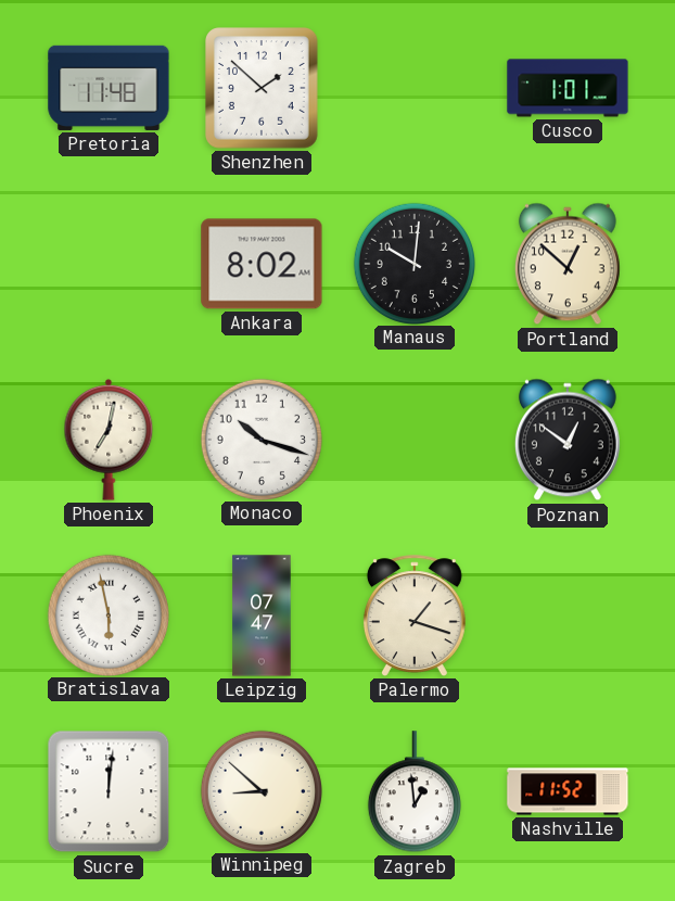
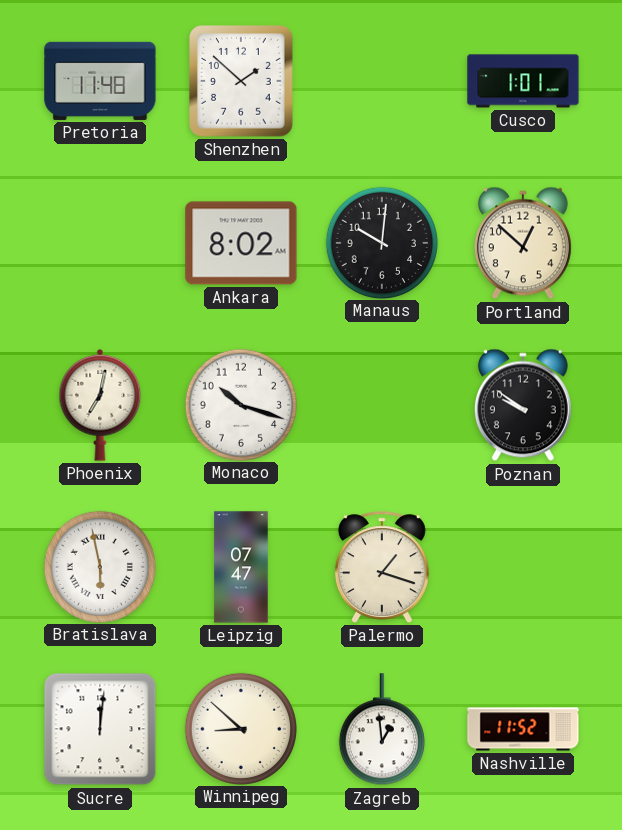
Poznan: 12:51 -> 9:51 (523, 405)
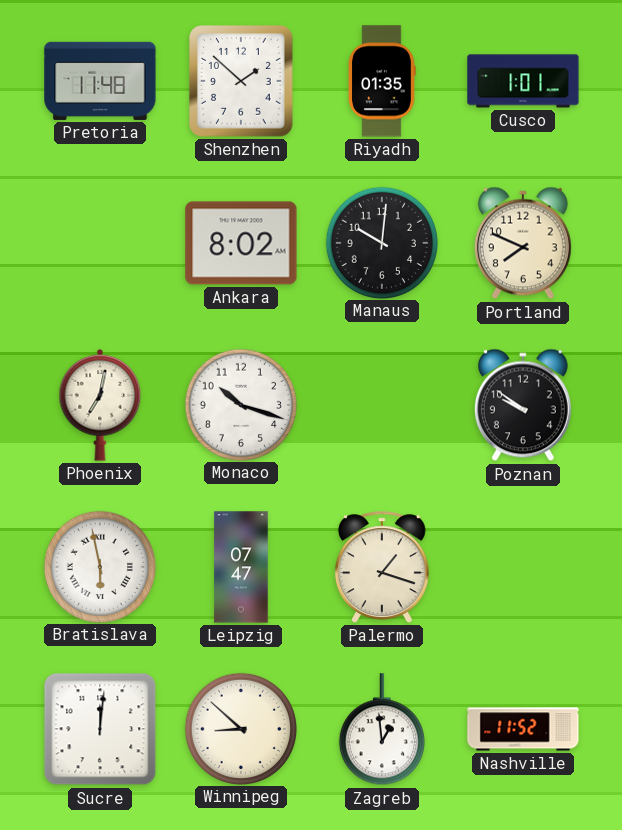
Riyadh: none -> 01:35 (382, 81)
Portland: 12:52 -> 7:49 (523, 243)
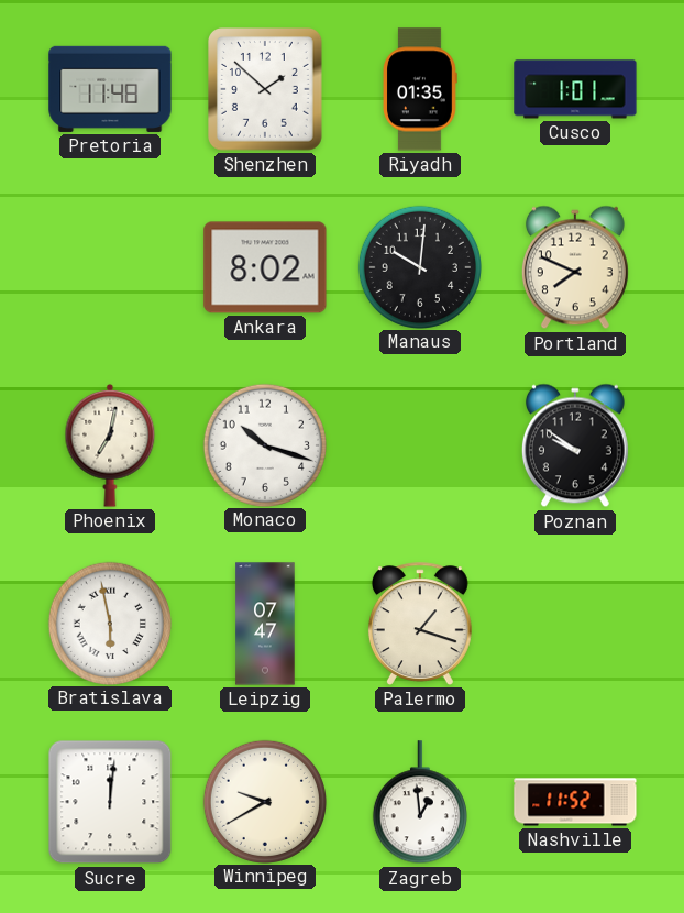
Winnipeg: 8:52 -> 9:40 (264, 801)
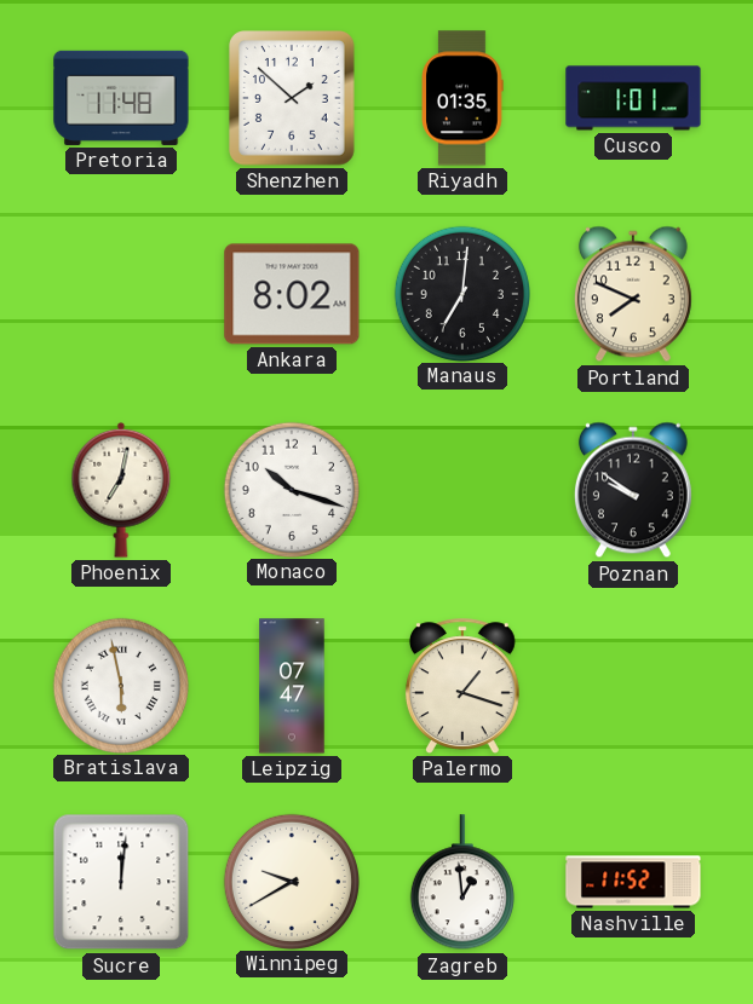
Manaus: 10:01 -> 7:01 (461, 293)
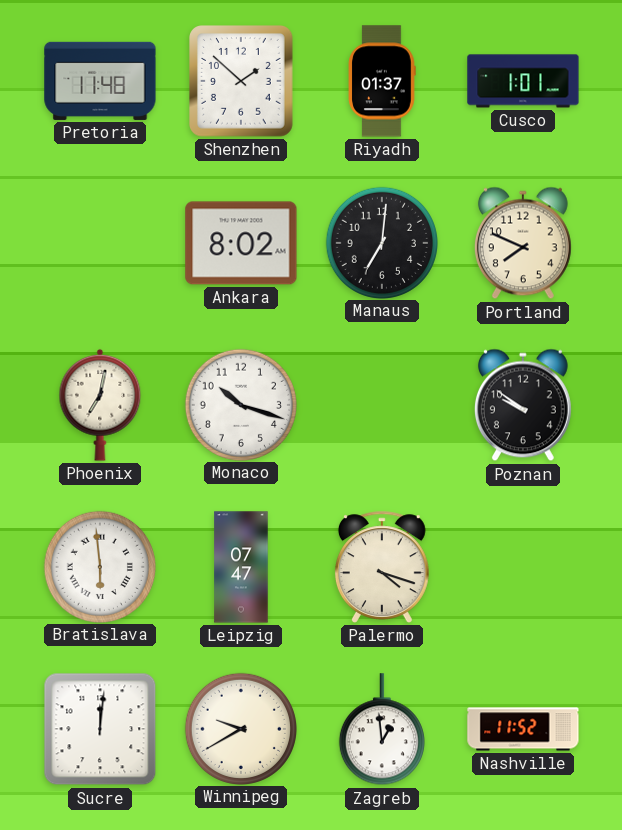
Riyadh: 01:35 -> 01:37 (382, 81)
Bratislava: 5:58 -> 5:59 (99, 566)
Palermo: 1:18 -> 4:18 (382, 567)
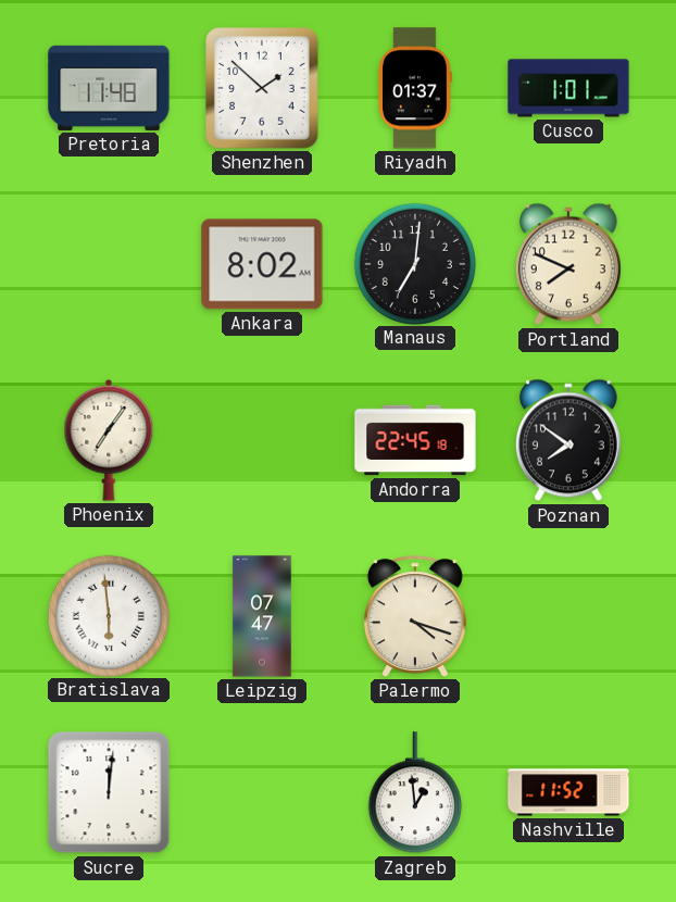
Phoenix: 7:02 -> 7:06 (109, 440)
Monaco: 10:18 -> none (240, 404)
Andorra: none -> 22:45 (415, 440)
Poznan: 9:51 -> 7:51 (568, 440)
Winnipeg: 9:40 -> none (240, 728)
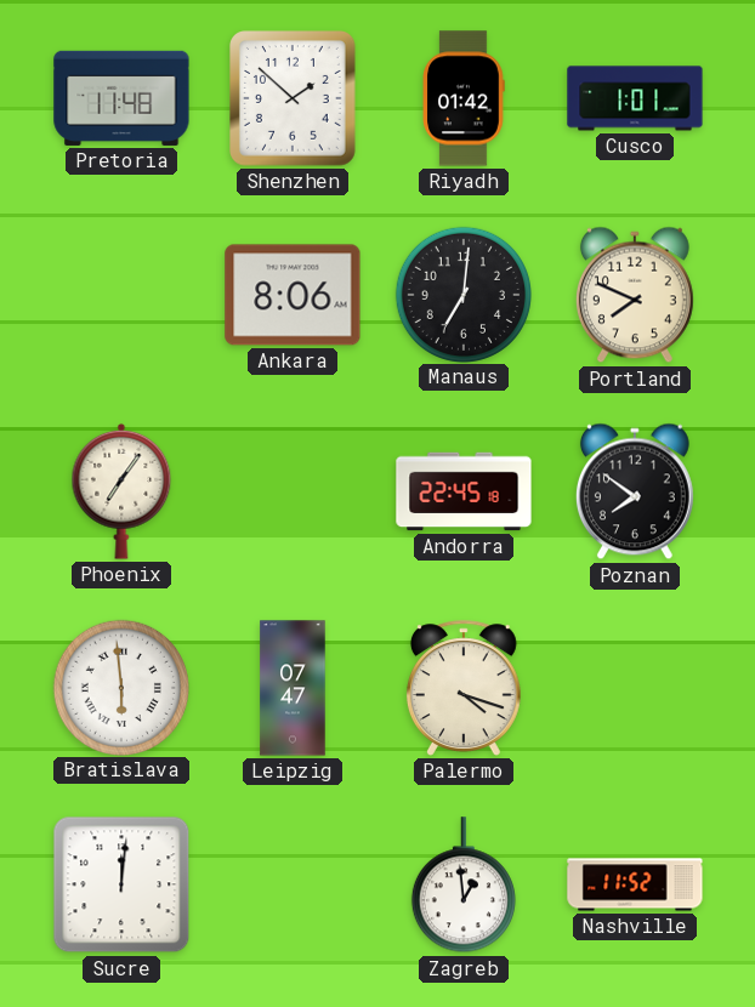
Riyadh: 01:37 -> 01:42 (464, 98)
Ankara: 8:02 -> 8:06 (293, 295)
